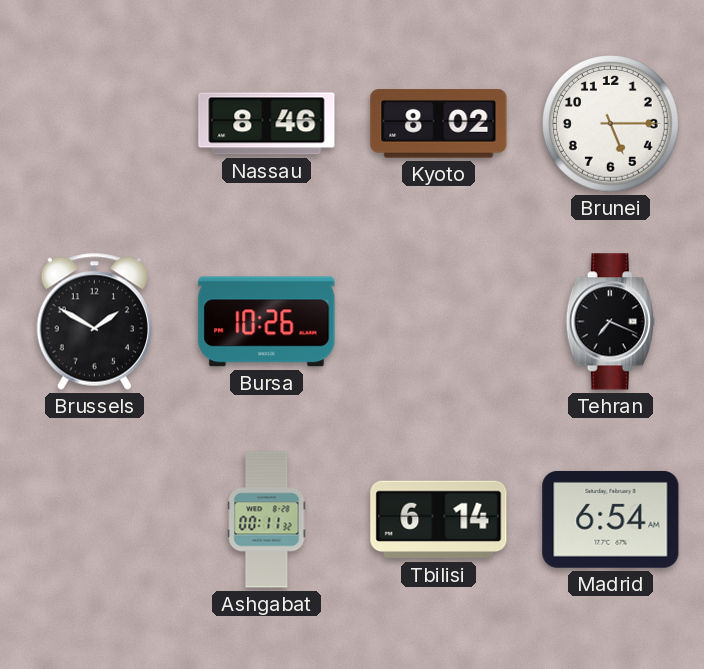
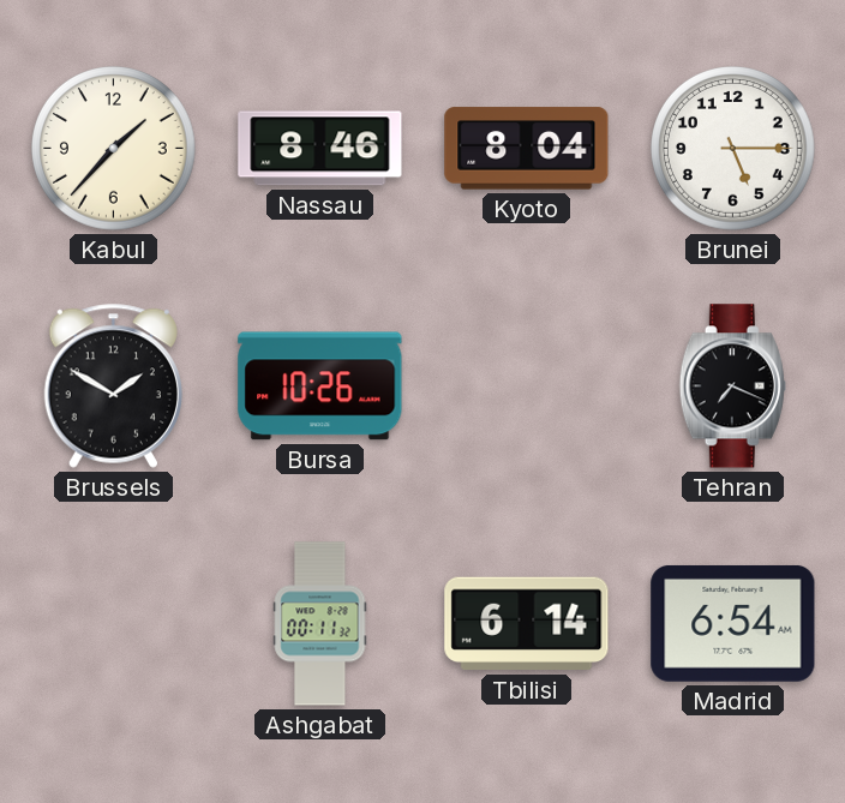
Kabul: none -> 1:37 (114, 149)
Kyoto: 8:02 -> 8:04 (527, 149)
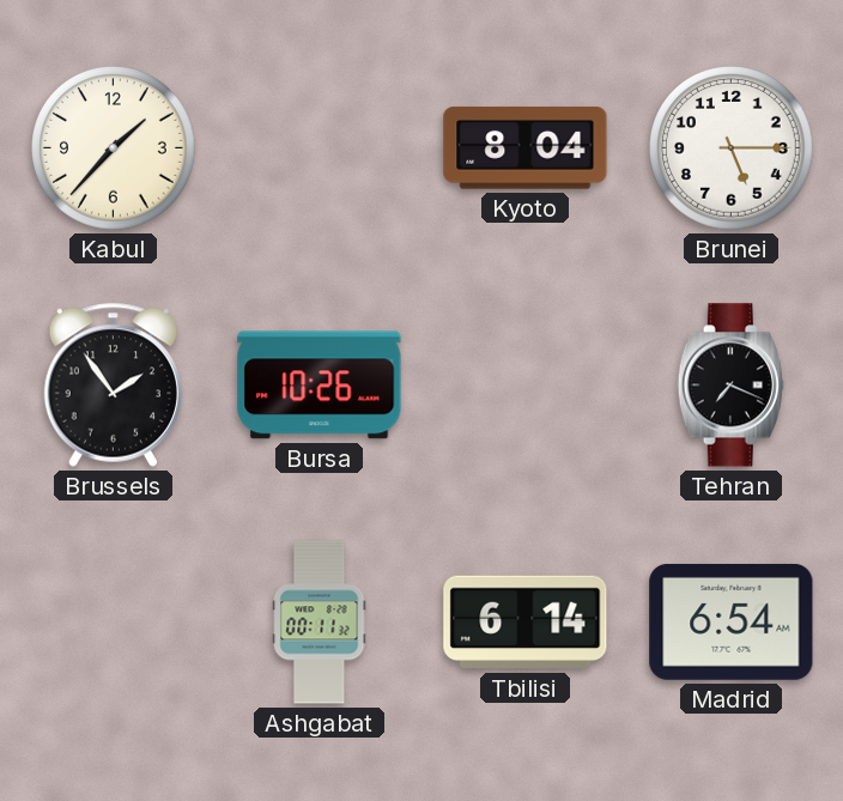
Nassau: 8:46 -> none (320, 149)
Brussels: 1:50 -> 1:54 (113, 384)
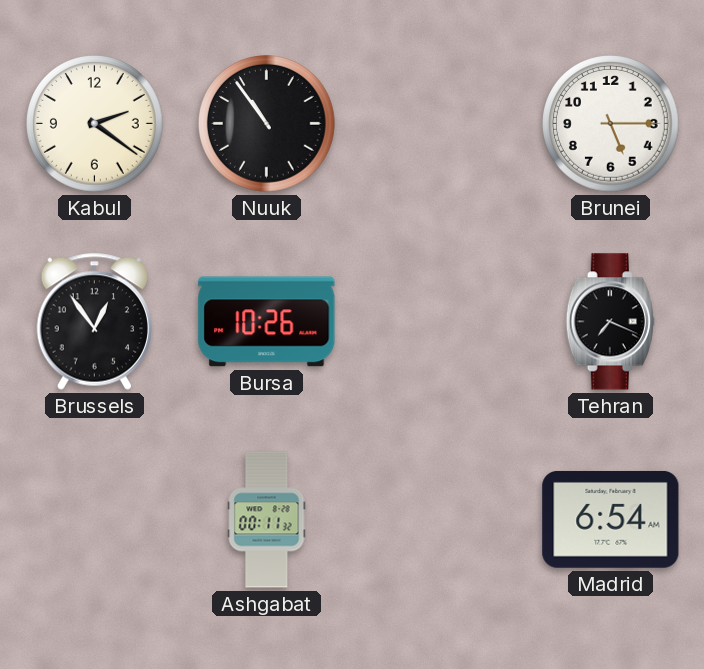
Kabul: 1:37 -> 2:21 (95, 124)
Nuuk: none -> 10:54 (267, 124)
Kyoto: 8:04 -> none (526, 148)
Brussels: 1:54 -> 12:54 (94, 321)
Tbilisi: 6:14 -> none (526, 623)
